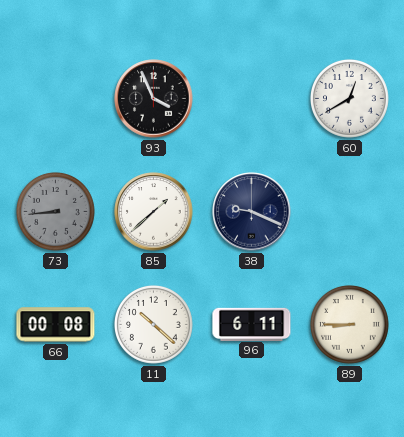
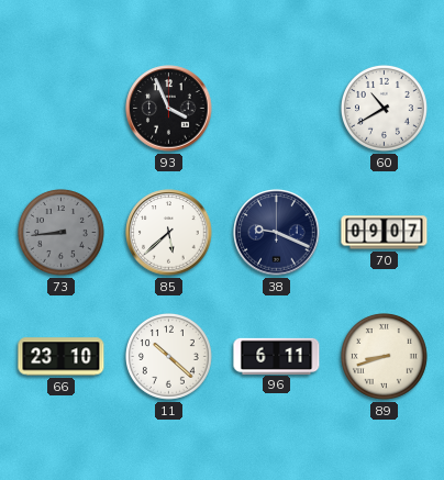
60: 12:40 -> 10:40 (384, 108)
85: 1:38 -> 5:38 (169, 233)
70: none -> 09:07 (385, 233)
66: 00:08 -> 23:10 (62, 357)
89: 8:45 -> 8:42 (384, 356)
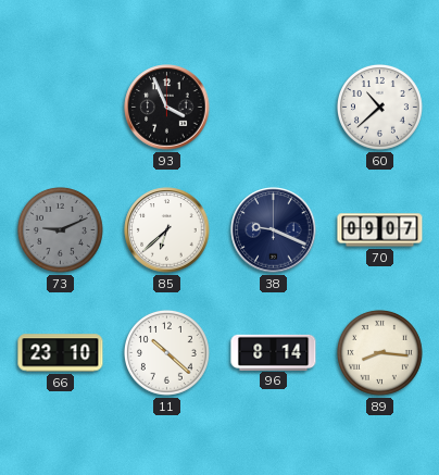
60: 10:40 -> 10:38 (379, 107)
73: 8:44 -> 9:11 (60, 229)
85: 5:38 -> 6:38 (167, 230)
96: 6:11 -> 8:14 (274, 352)
89: 8:42 -> 8:16 (379, 352)
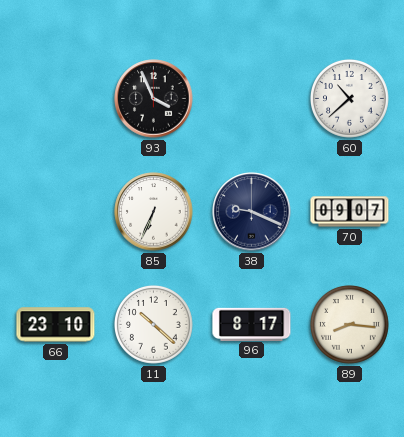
73: 9:11 -> none (60, 229)
85: 6:38 -> 6:34 (154, 212)
96: 8:14 -> 8:17 (252, 324)
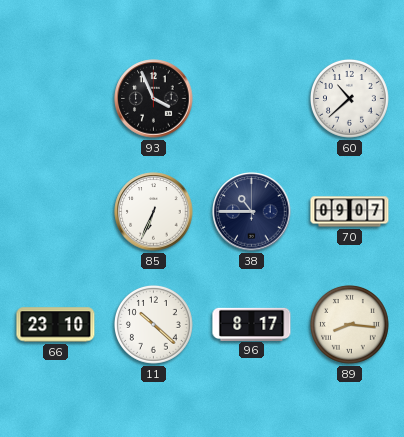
38: 9:19 -> 10:45 (252, 212)
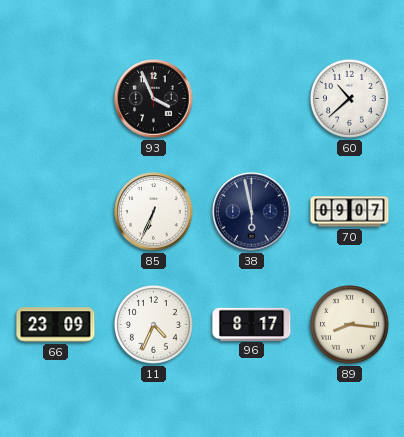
38: 10:45 -> 5:58 (252, 212)
66: 23:10 -> 23:09 (56, 325)
11: 10:22 -> 4:34 (153, 324)
